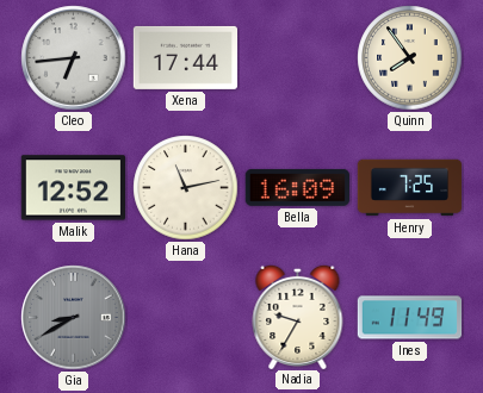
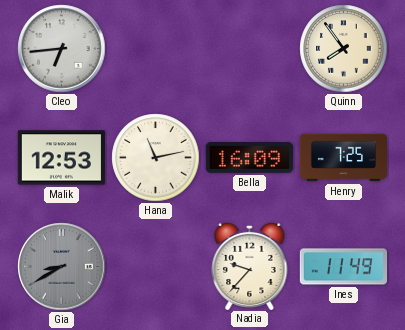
Xena: 17:44 -> none (185, 57)
Malik: 12:52 -> 12:53 (61, 158)
Nadia: 9:35 -> 9:37 (250, 265)
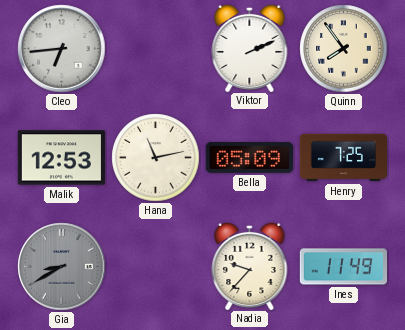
Viktor: none -> 2:11 (250, 47)
Bella: 16:09 -> 05:09 (249, 158)
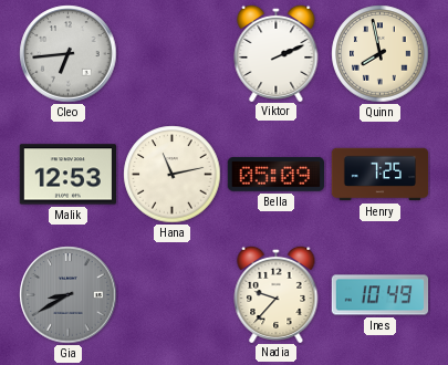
Quinn: 7:54 -> 7:58 (381, 54)
Ines: 11:49 -> 10:49 (381, 295)
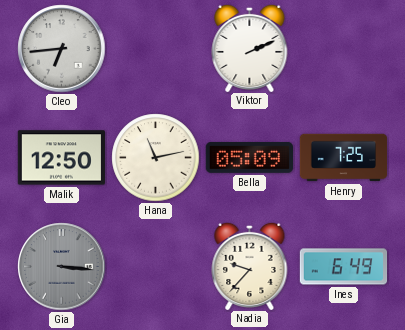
Quinn: 7:58 -> none (381, 54)
Malik: 12:53 -> 12:50 (61, 158)
Gia: 8:40 -> 3:16 (62, 267)
Ines: 10:49 -> 6:49 (344, 267)
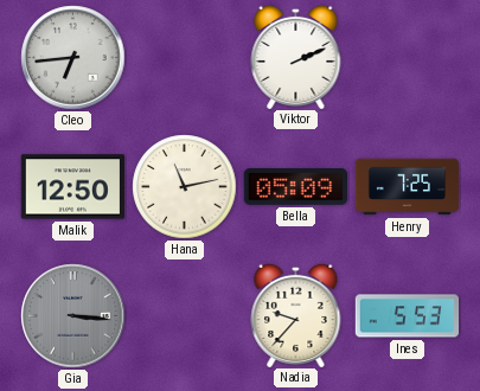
Ines: 6:49 -> 5:53 (408, 316)
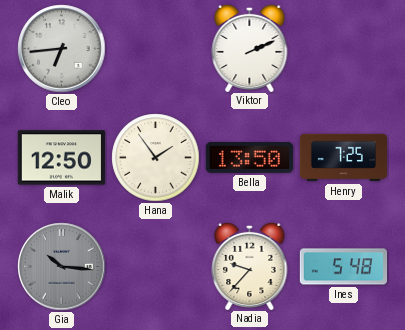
Hana: 11:13 -> 1:54 (156, 158)
Bella: 05:09 -> 13:50 (249, 158)
Gia: 3:16 -> 10:16 (62, 267)
Ines: 5:53 -> 5:48 (344, 267)
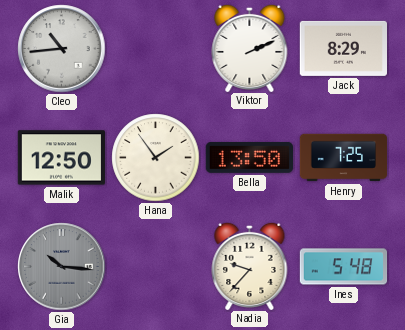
Cleo: 6:44 -> 10:44 (62, 49)
Jack: none -> 8:29 (343, 48)
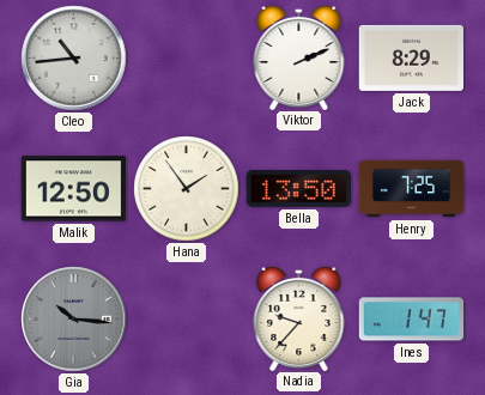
Ines: 5:48 -> 1:47 (412, 320)
